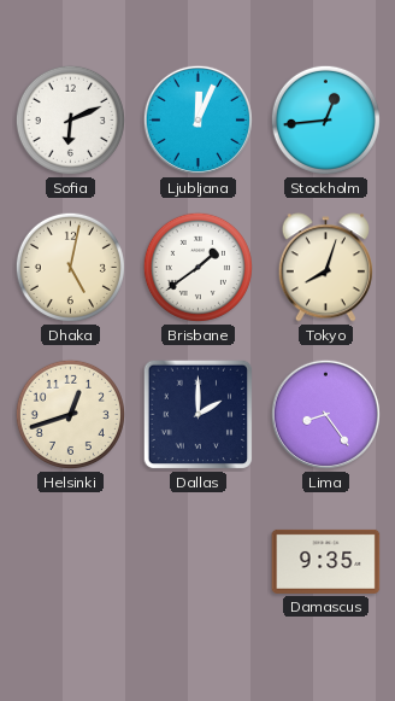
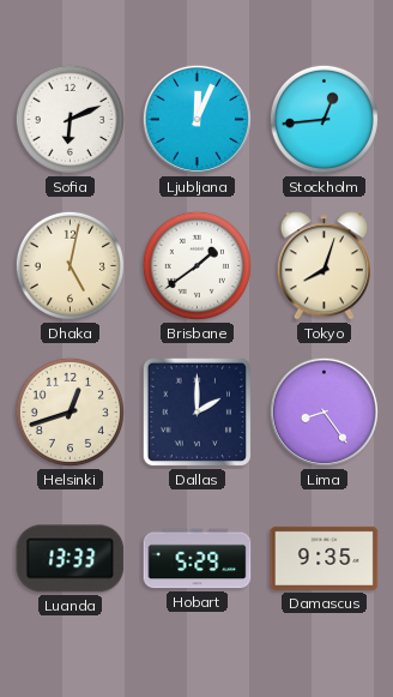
Luanda: none -> 13:33 (71, 559)
Hobart: none -> 5:29 (198, 559)
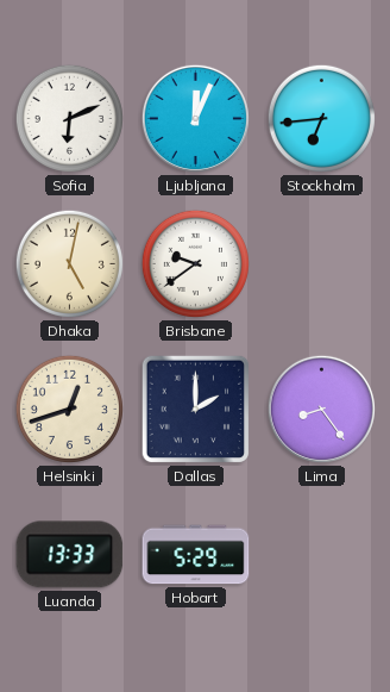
Stockholm: 12:44 -> 6:44 (321, 118)
Brisbane: 1:39 -> 9:39 (195, 263)
Tokyo: 8:03 -> none (324, 266)
Damascus: 9:35 -> none (325, 558)
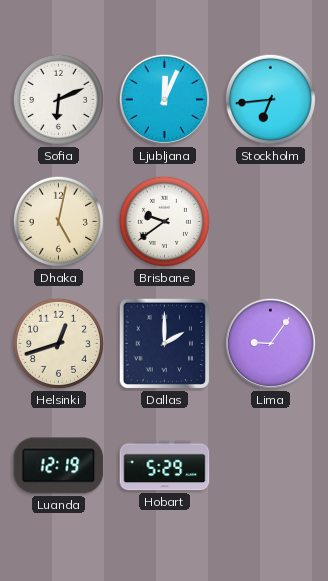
Lima: 8:24 -> 9:06 (270, 343)
Luanda: 13:33 -> 12:19 (59, 466)
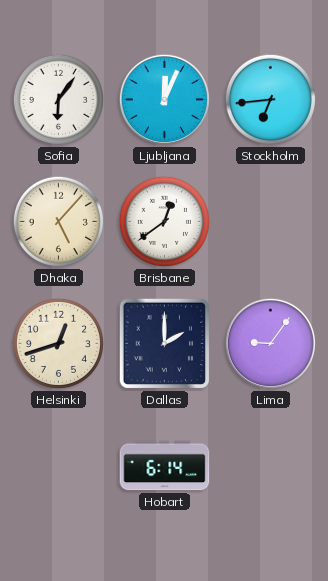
Sofia: 6:11 -> 6:06 (58, 99)
Dhaka: 5:02 -> 5:07 (58, 221)
Brisbane: 9:39 -> 12:39 (164, 221)
Luanda: 12:19 -> none (59, 466)
Hobart: 5:29 -> 6:14 (165, 466)
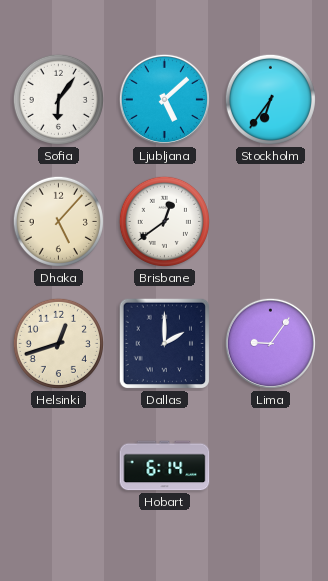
Ljubljana: 12:04 -> 5:08 (164, 99)
Stockholm: 6:44 -> 6:36 (270, 99)
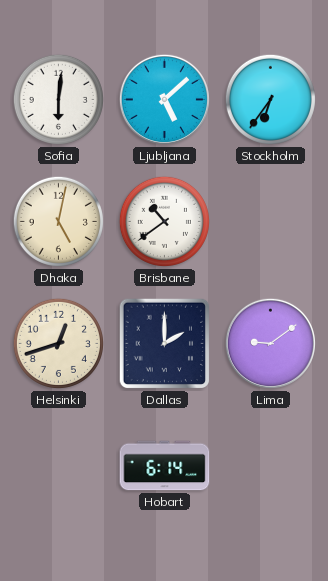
Sofia: 6:06 -> 6:01 (58, 99)
Dhaka: 5:07 -> 5:02 (58, 221)
Brisbane: 12:39 -> 10:39 (164, 221)
Lima: 9:06 -> 9:09 (270, 343)
